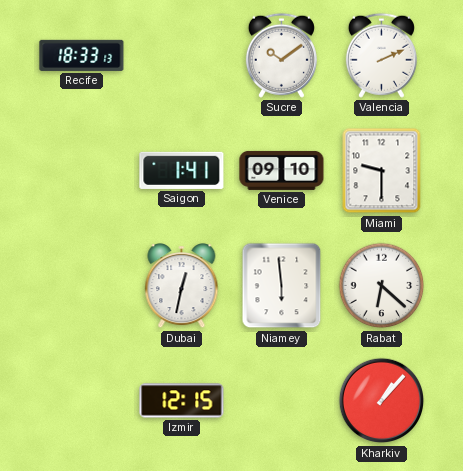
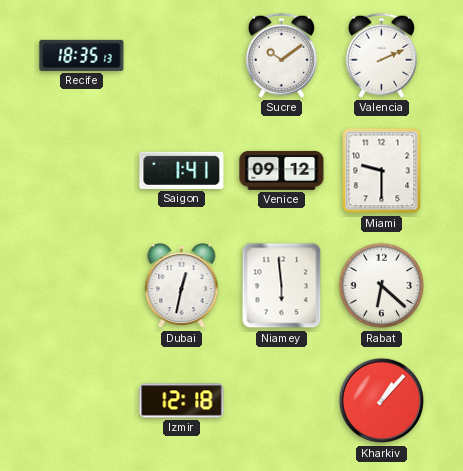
Recife: 18:33 -> 18:35 (82, 55)
Venice: 09:10 -> 09:12 (282, 170)
Izmir: 12:15 -> 12:18 (182, 401)
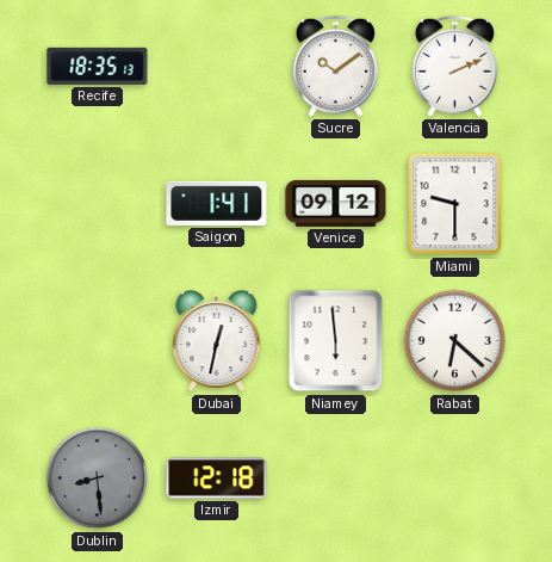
Dublin: none -> 8:29 (98, 478)
Kharkiv: 1:07 -> none (382, 401)
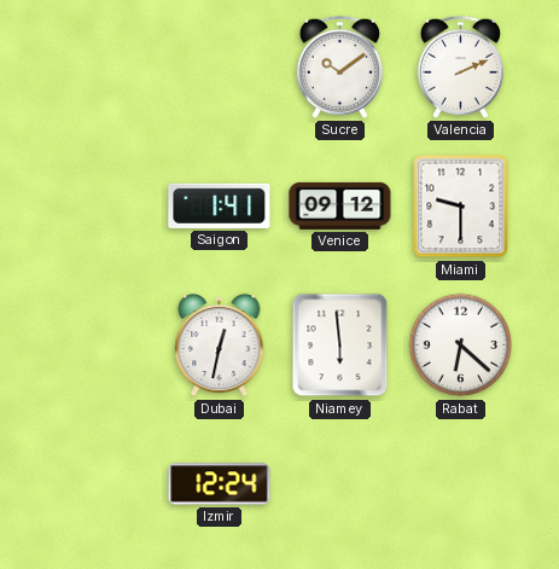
Recife: 18:35 -> none (98, 66)
Dublin: 8:29 -> none (98, 478)
Izmir: 12:18 -> 12:24 (220, 484)
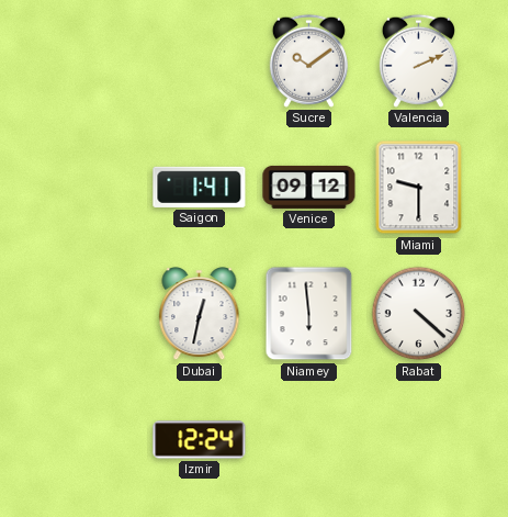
Rabat: 6:22 -> 4:22 (419, 314)
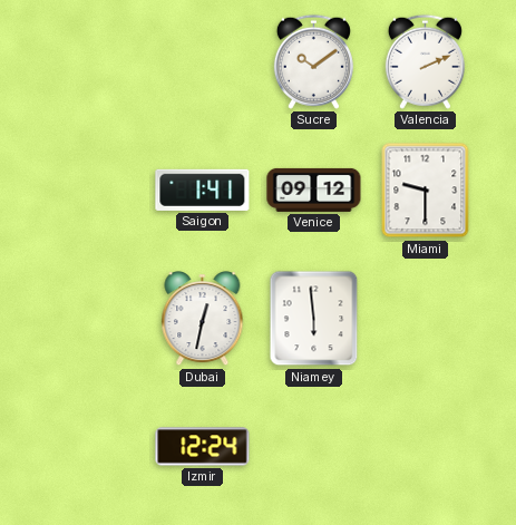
Rabat: 4:22 -> none (419, 314)
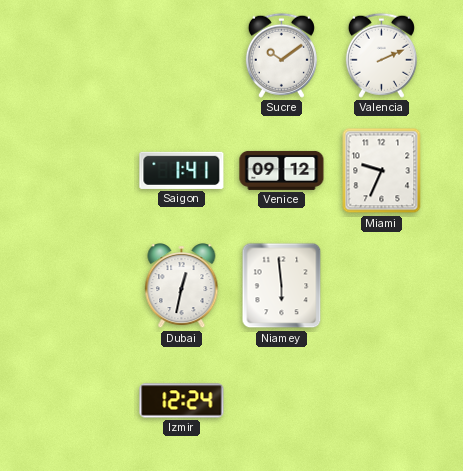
Miami: 9:30 -> 9:34 (382, 171)
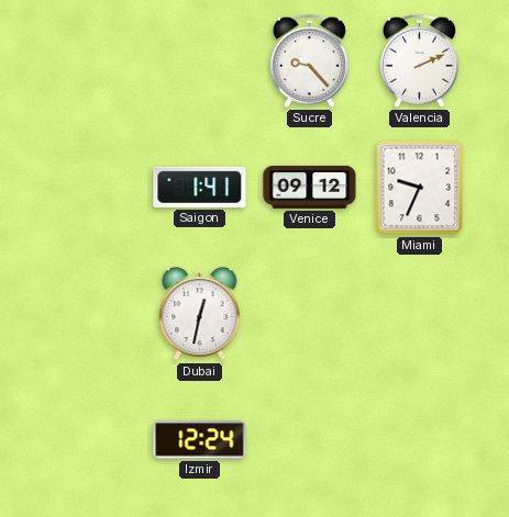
Sucre: 10:09 -> 9:23 (309, 60)
Niamey: 5:59 -> none (282, 286)
